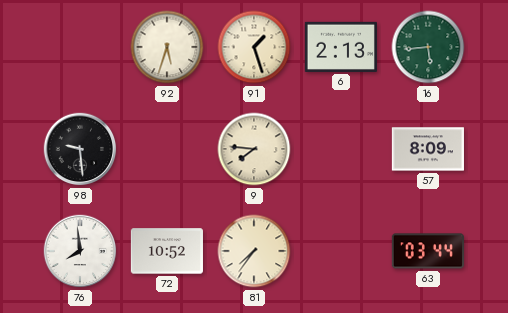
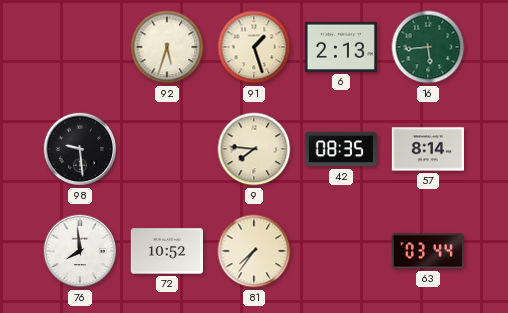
42: none -> 08:35 (341, 149)
57: 8:09 -> 8:14 (428, 149)
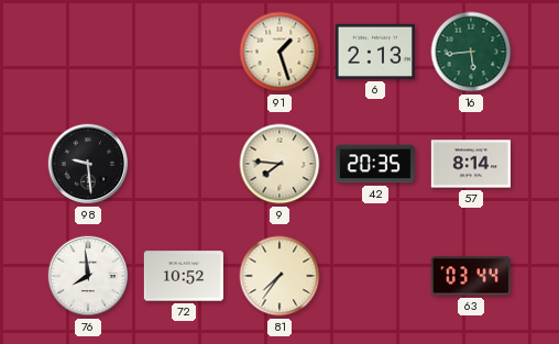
92: 5:33 -> none (167, 47)
42: 08:35 -> 20:35 (375, 164)
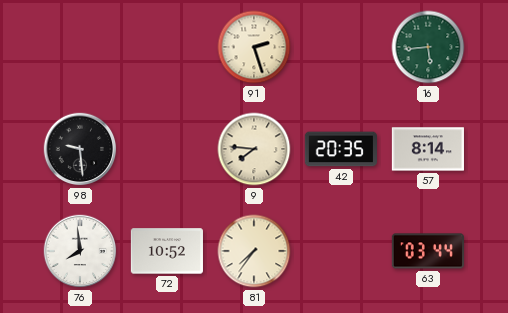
91: 1:27 -> 2:27 (254, 47)
6: 2:13 -> none (375, 52)
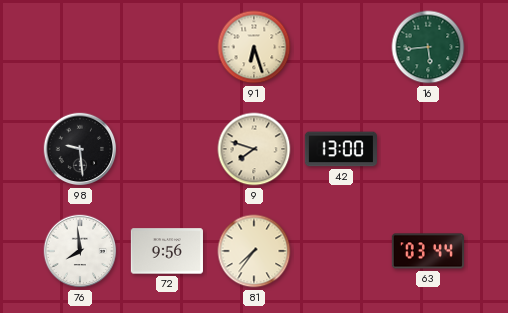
91: 2:27 -> 6:27 (254, 47)
9: 7:46 -> 7:48 (254, 149)
42: 20:35 -> 13:00 (341, 149)
57: 8:14 -> none (428, 149)
72: 10:52 -> 9:56 (167, 251)
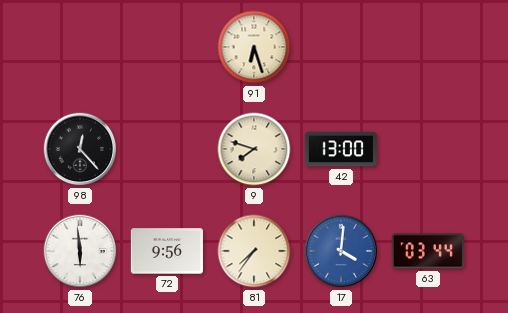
16: 5:44 -> none (428, 47)
98: 9:29 -> 12:23 (80, 149)
76: 7:59 -> 5:59 (80, 251)
17: none -> 4:01 (341, 251)
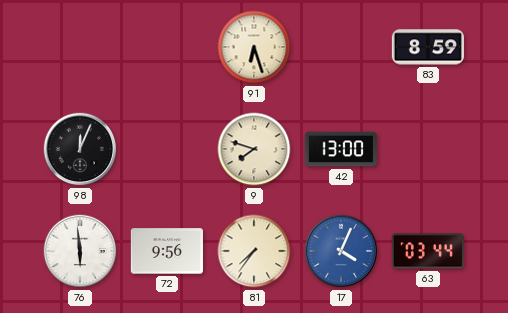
83: none -> 8:59 (428, 47)
98: 12:23 -> 12:04 (80, 149)
17: 4:01 -> 4:04 (341, 251)
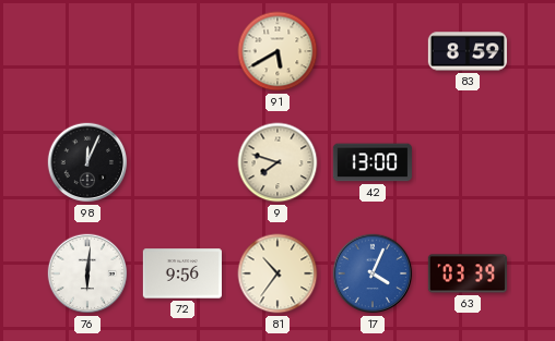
91: 6:27 -> 5:40 (277, 51)
76: 5:59 -> 6:01 (87, 273)
81: 7:36 -> 10:36 (277, 273)
63: 03:44 -> 03:39 (468, 273)
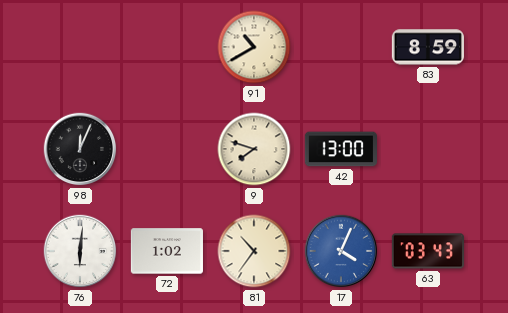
91: 5:40 -> 10:40 (254, 47)
72: 9:56 -> 1:02 (167, 251)
63: 03:39 -> 03:43 (428, 251)
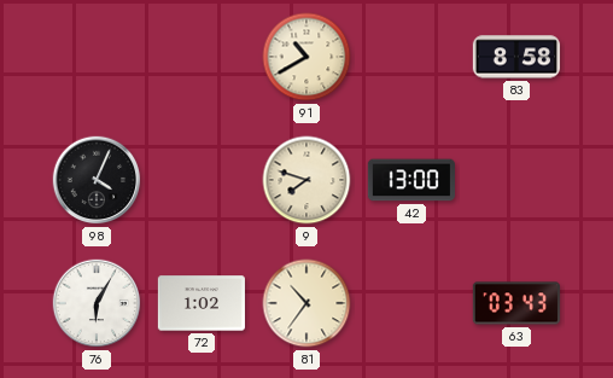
83: 8:59 -> 8:58 (516, 57)
98: 12:04 -> 4:04 (97, 180)
76: 6:01 -> 6:05 (97, 303)
17: 4:04 -> none (341, 251)
